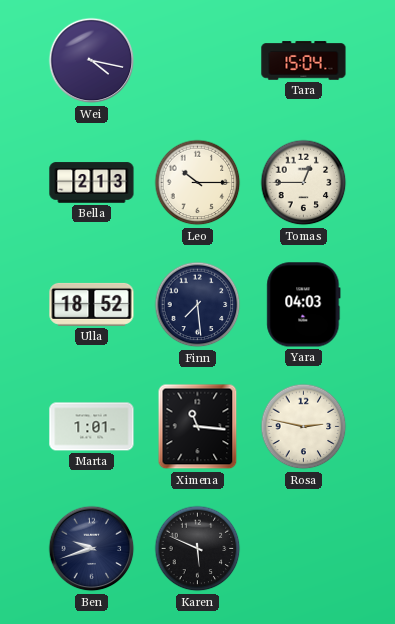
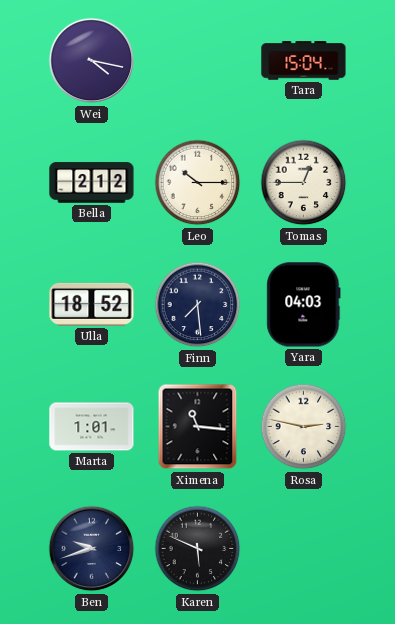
Bella: 2:13 -> 2:12 (92, 183)
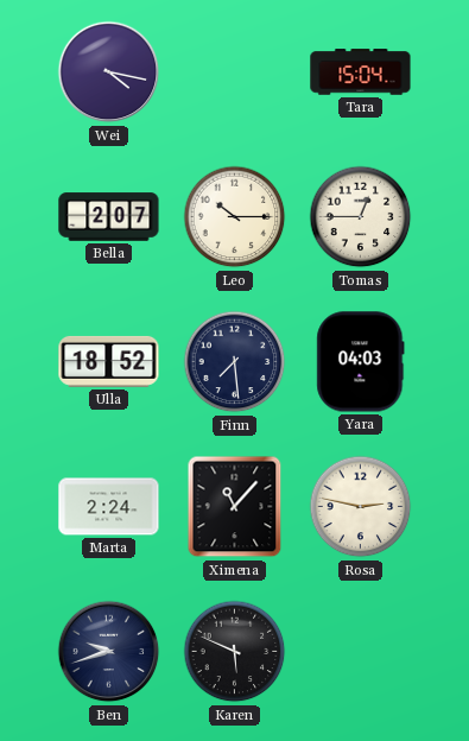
Bella: 2:12 -> 2:07 (109, 217)
Marta: 1:01 -> 2:24 (109, 507)
Ximena: 11:16 -> 11:07 (235, 507)
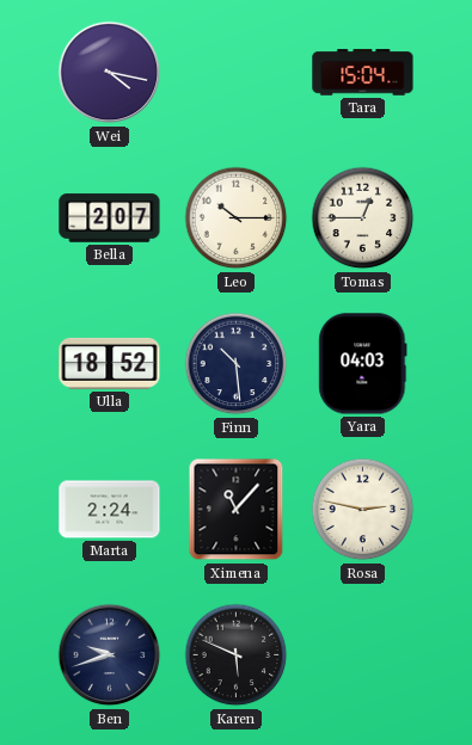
Finn: 7:29 -> 10:29 (237, 364)
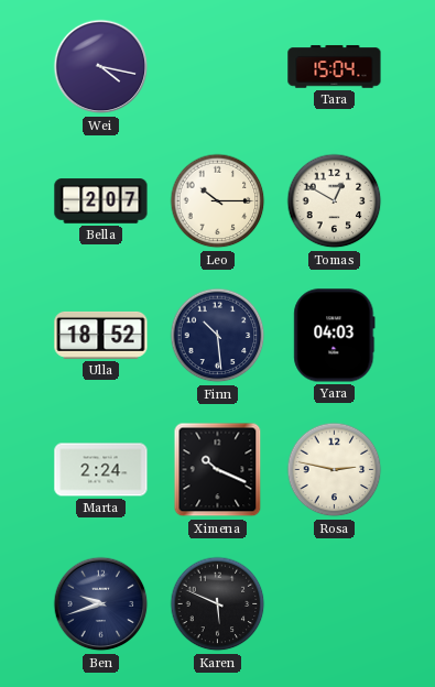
Tomas: 12:45 -> 12:50 (335, 201)
Ximena: 11:07 -> 10:19 (218, 470)
